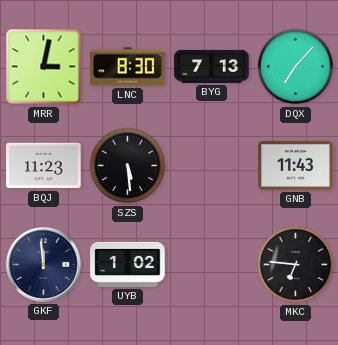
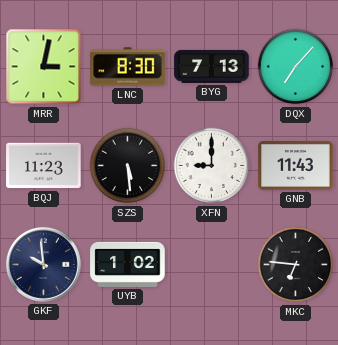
XFN: none -> 9:00 (212, 166)
GKF: 11:59 -> 9:59 (43, 264)
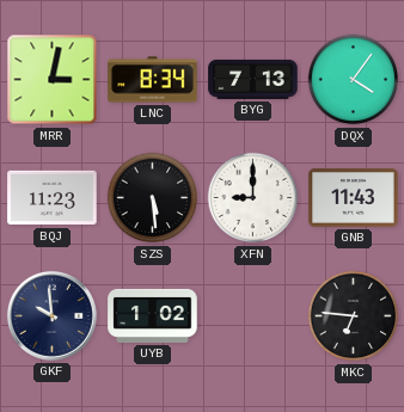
LNC: 8:30 -> 8:34 (153, 80)
DQX: 7:07 -> 4:06 (354, 80)
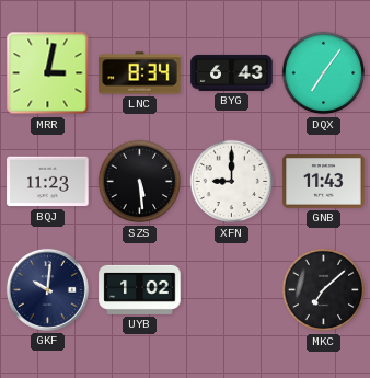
BYG: 7:13 -> 6:43 (232, 72)
DQX: 4:06 -> 7:06 (324, 73)
GKF: 9:59 -> 10:01 (47, 289)
MKC: 6:46 -> 7:08 (324, 290)
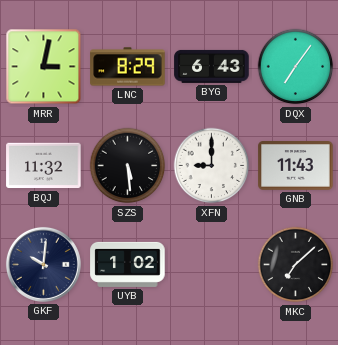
LNC: 8:34 -> 8:29 (128, 67)
BQJ: 11:23 -> 11:32 (44, 166)
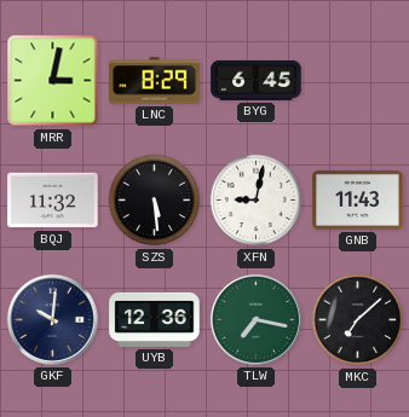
BYG: 6:43 -> 6:45 (257, 80)
DQX: 7:06 -> none (296, 67)
XFN: 9:00 -> 9:02 (257, 201)
UYB: 1:02 -> 12:36 (155, 319)
TLW: none -> 7:17 (255, 319)
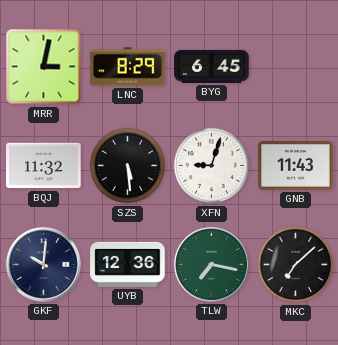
XFN: 9:02 -> 9:03 (212, 166)
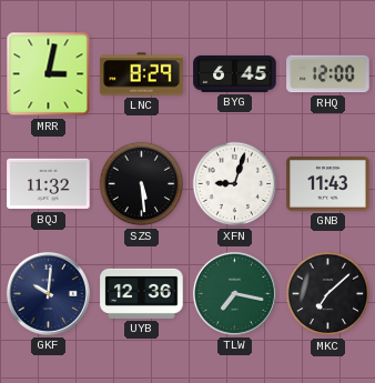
RHQ: none -> 12:00 (328, 74)
